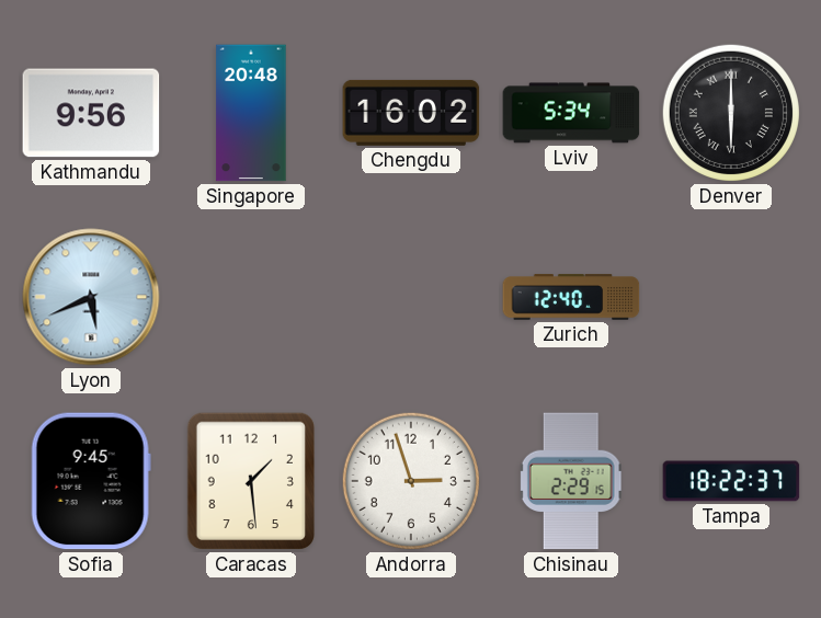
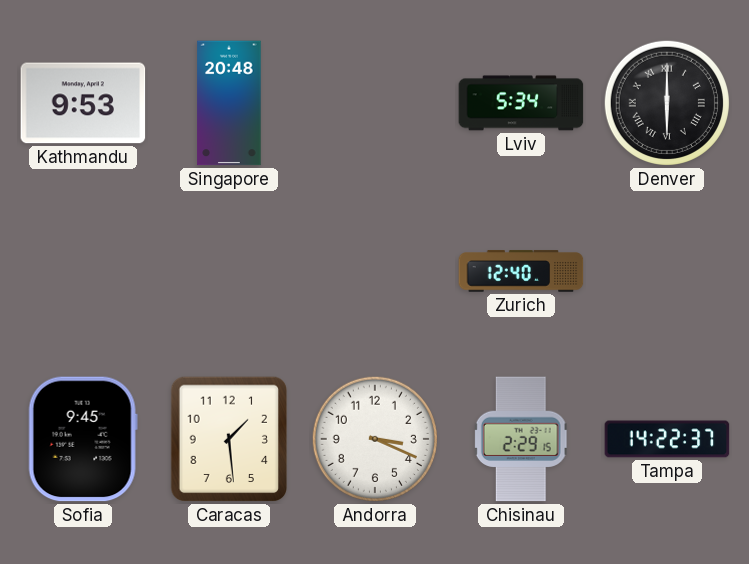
Kathmandu: 9:56 -> 9:53 (83, 103)
Chengdu: 16:02 -> none (411, 113)
Lyon: 5:41 -> none (91, 297)
Andorra: 2:57 -> 3:19 (375, 439)
Tampa: 18:22 -> 14:22 (667, 439)
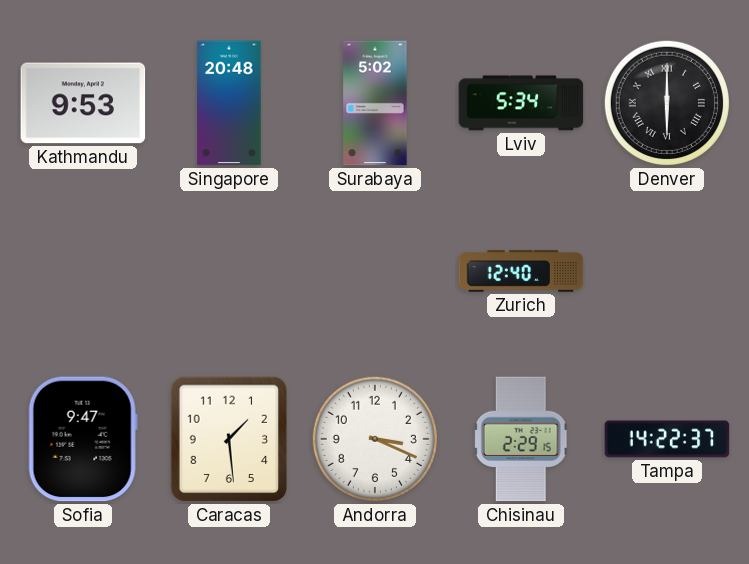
Surabaya: none -> 5:02 (375, 103)
Sofia: 9:45 -> 9:47 (83, 439)
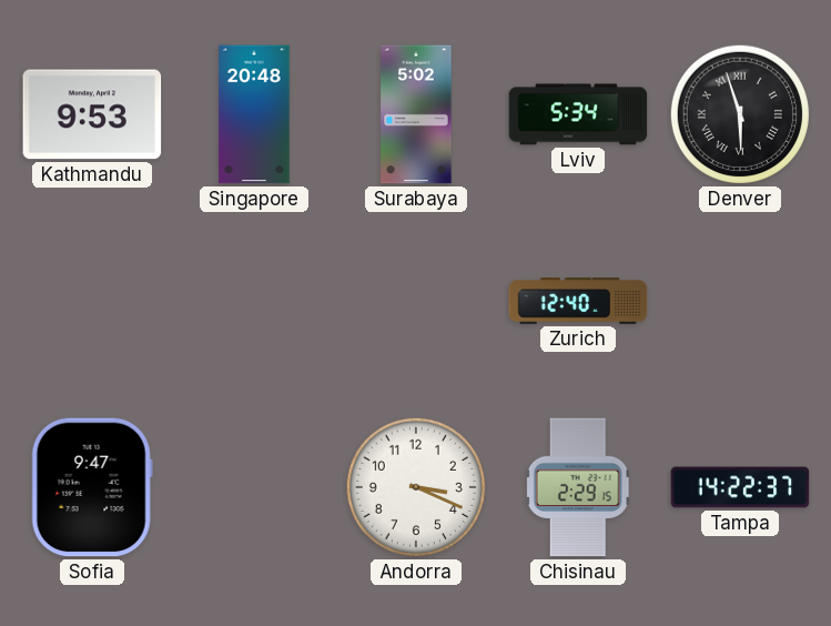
Denver: 6:00 -> 5:57 (740, 114)
Caracas: 1:29 -> none (229, 439)
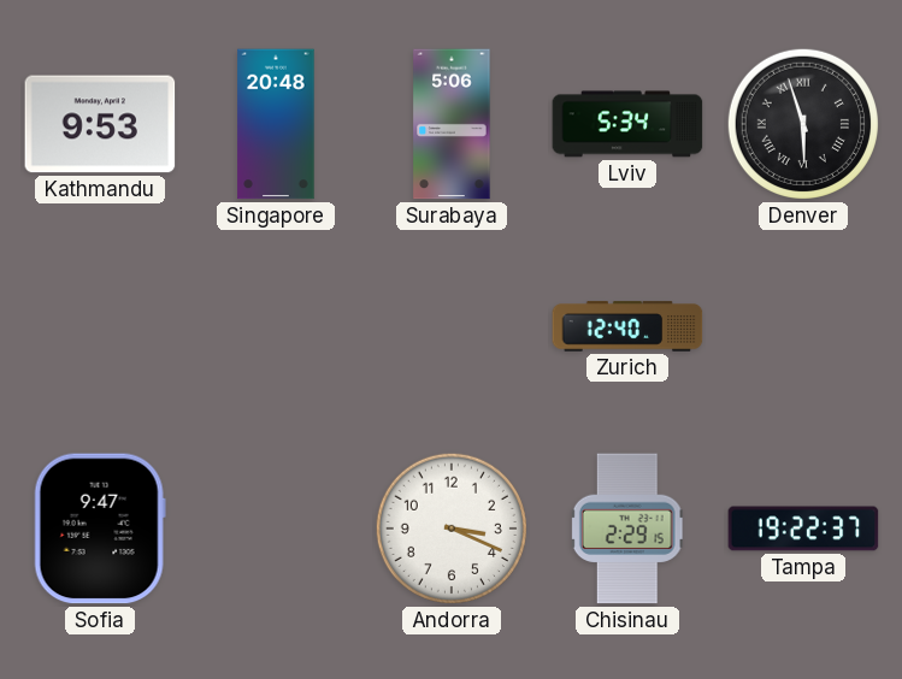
Surabaya: 5:02 -> 5:06 (452, 124)
Tampa: 14:22 -> 19:22 (803, 529)
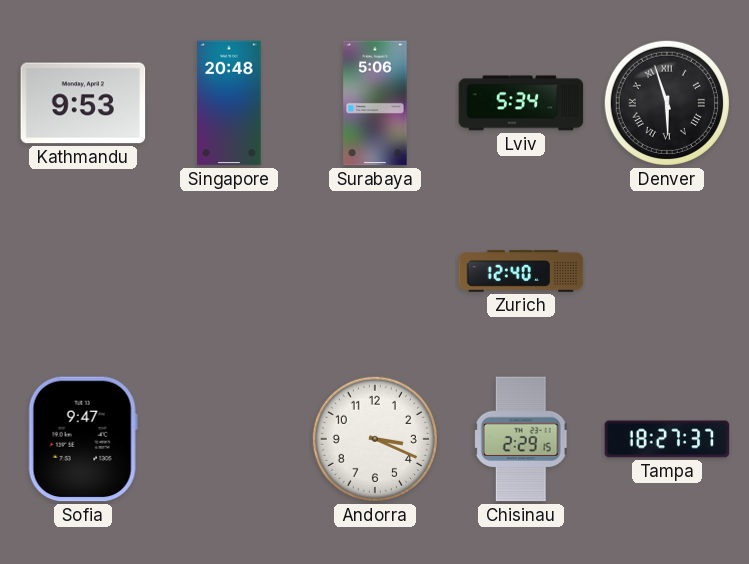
Tampa: 19:22 -> 18:27 (667, 439)
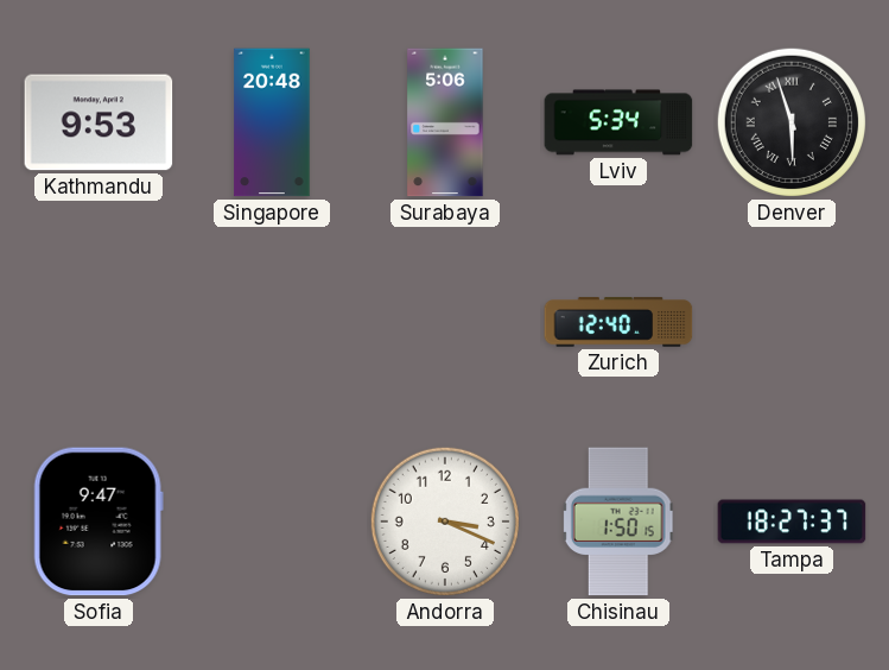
Chisinau: 2:29 -> 1:50 (618, 522)
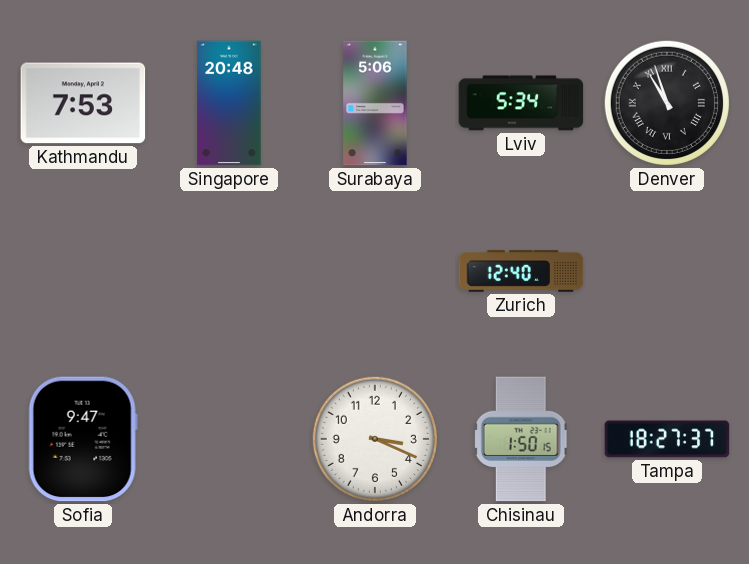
Kathmandu: 9:53 -> 7:53 (83, 103)
Denver: 5:57 -> 10:57 (667, 103)
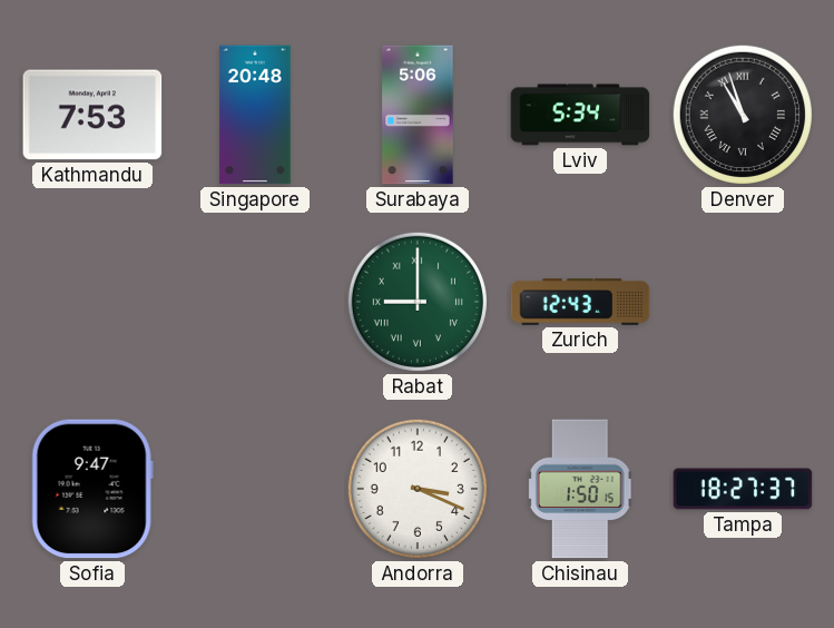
Rabat: none -> 9:00 (418, 302)
Zurich: 12:40 -> 12:43 (580, 302)
